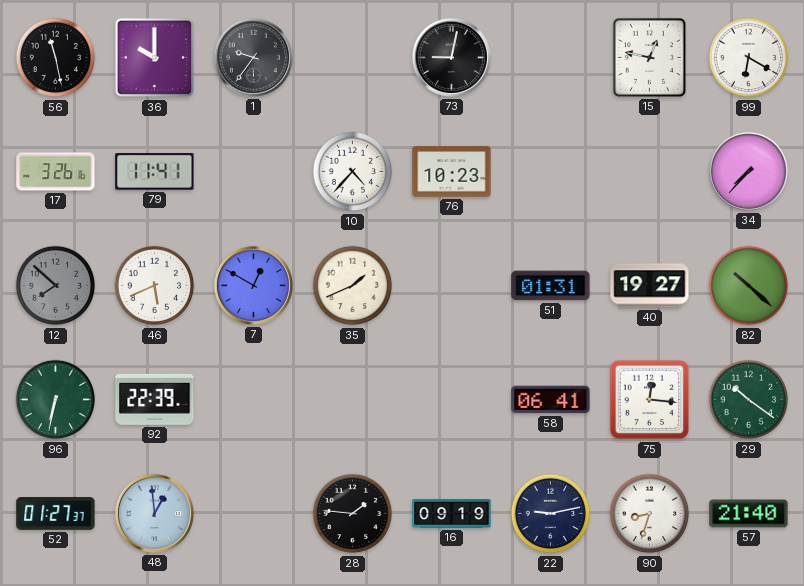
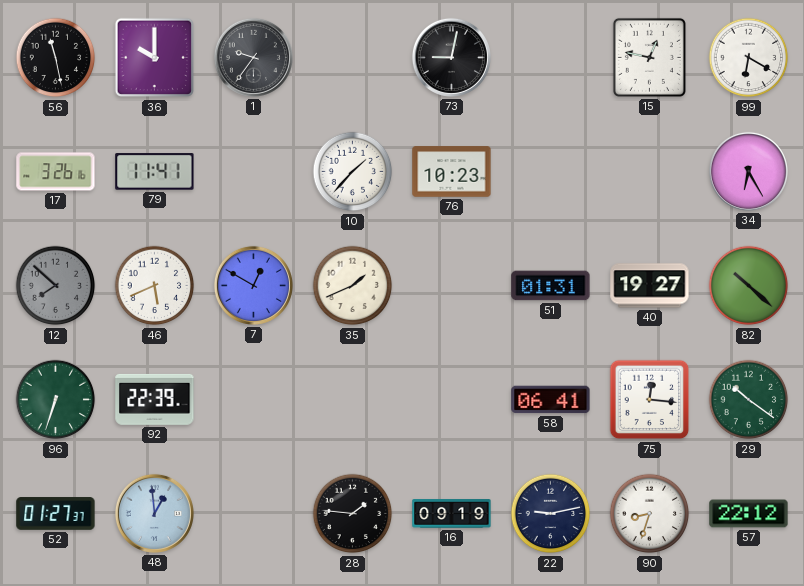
10: 4:37 -> 1:37 (353, 172)
34: 7:37 -> 6:25 (748, 171)
96: 6:32 -> 6:33 (56, 400)
57: 21:40 -> 22:12 (749, 514)
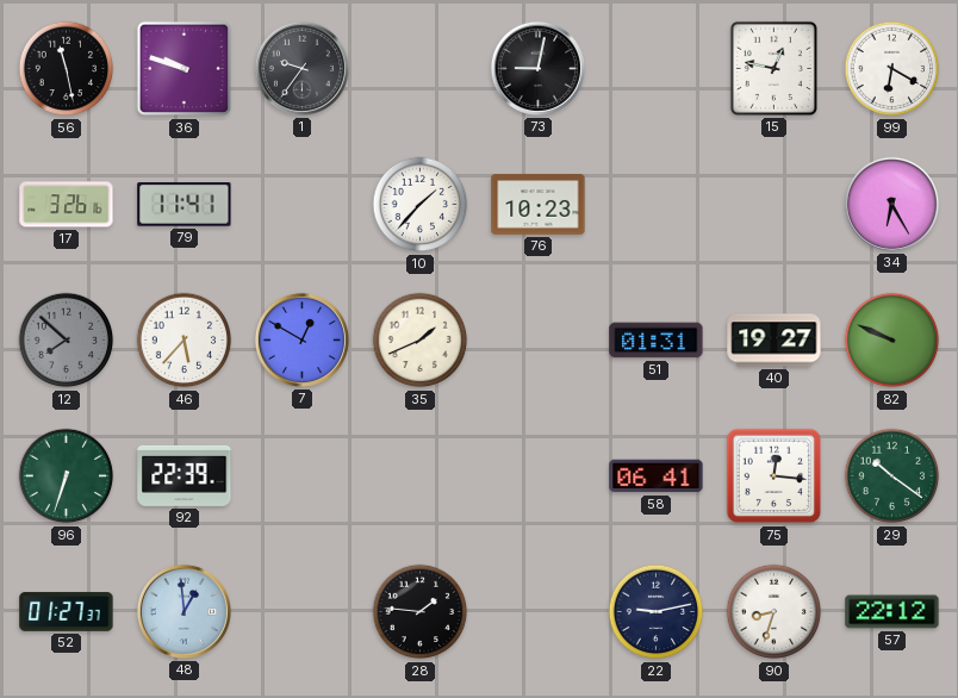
36: 10:00 -> 9:48 (185, 69)
46: 5:41 -> 5:37 (185, 341)
82: 10:22 -> 9:49 (892, 341)
16: 09:19 -> none (452, 514)
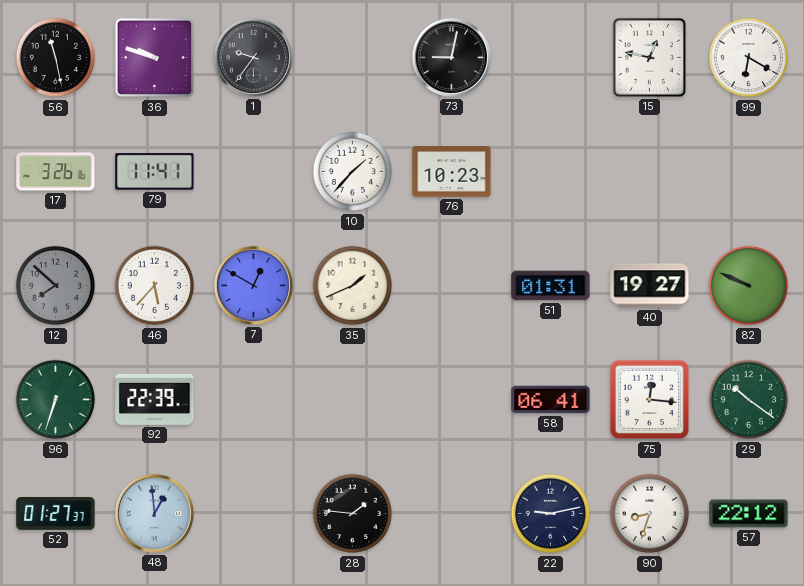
34: 6:25 -> none (891, 204)
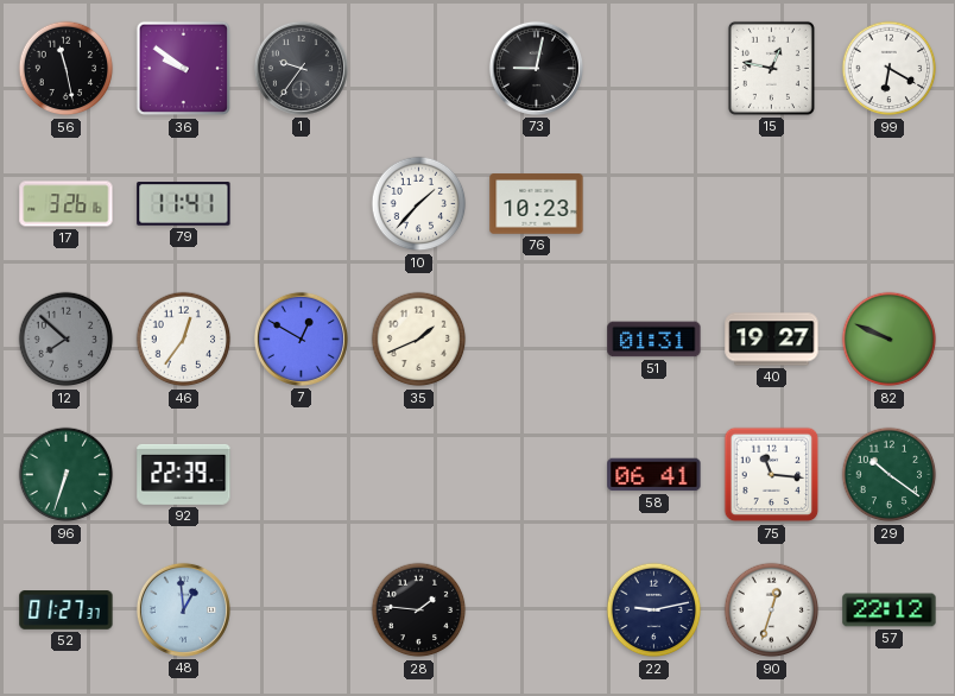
36: 9:48 -> 9:51 (184, 69)
46: 5:37 -> 12:36 (184, 340)
75: 12:16 -> 11:16 (772, 475)
90: 8:33 -> 12:33 (772, 610)
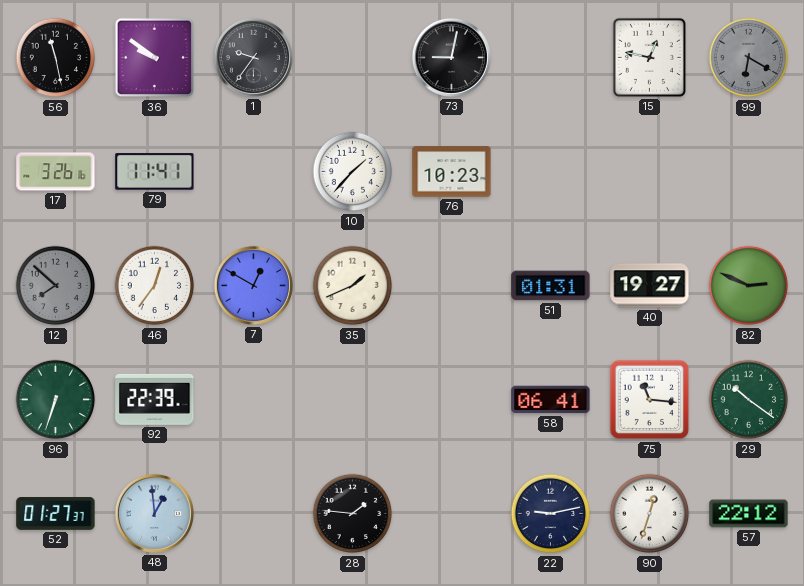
99 dial: white -> grey (749, 58)
82: 9:49 -> 2:49 (749, 286)
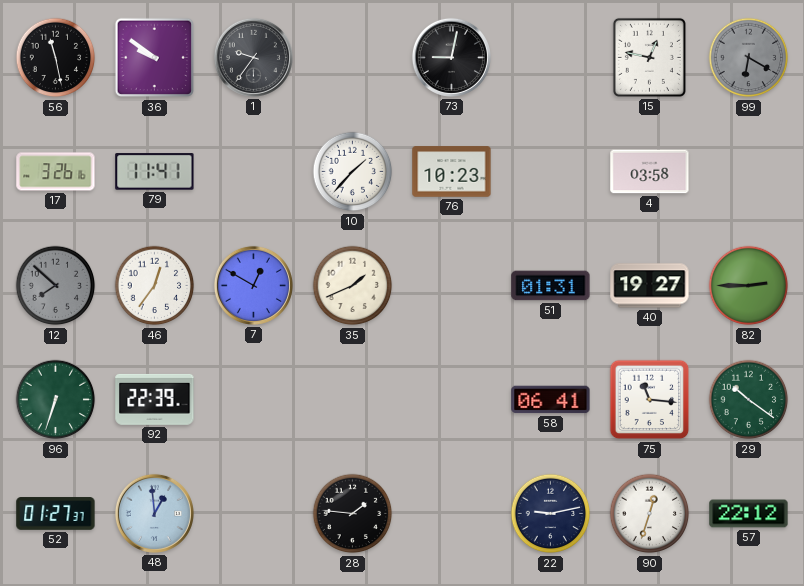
4: none -> 03:58 (650, 172)
82: 2:49 -> 2:45 (749, 286)
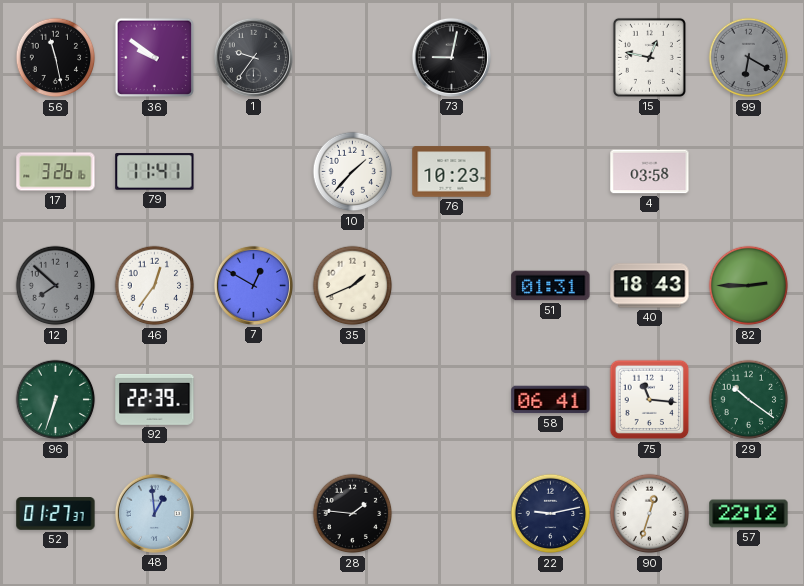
40: 19:27 -> 18:43 (650, 286)
